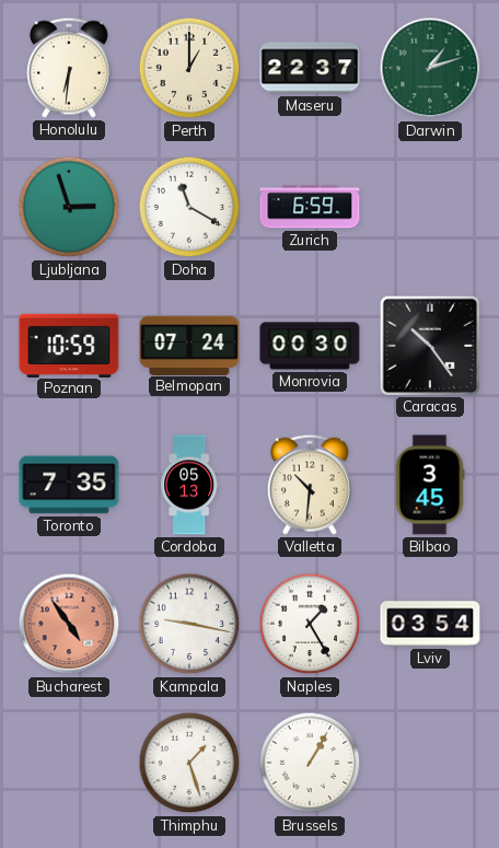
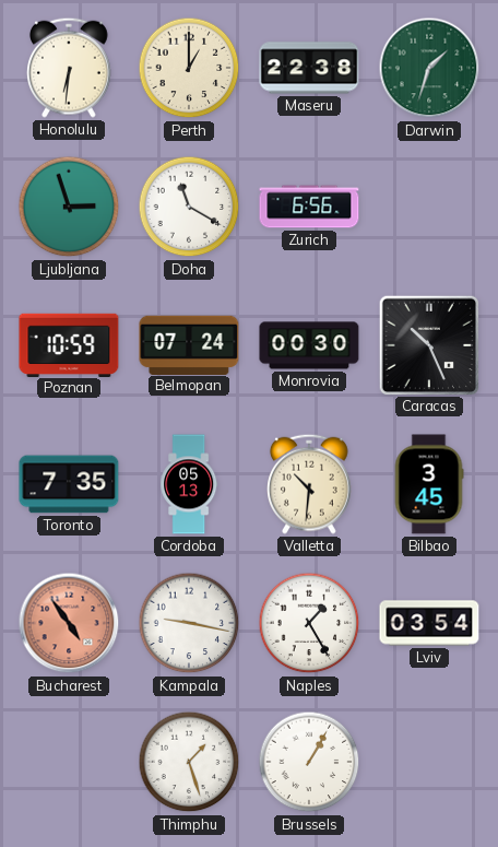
Maseru: 22:37 -> 22:38 (309, 68)
Darwin: 1:12 -> 1:33 (429, 68)
Zurich: 6:59 -> 6:56 (309, 207)
Caracas: 10:24 -> 10:26 (428, 344)
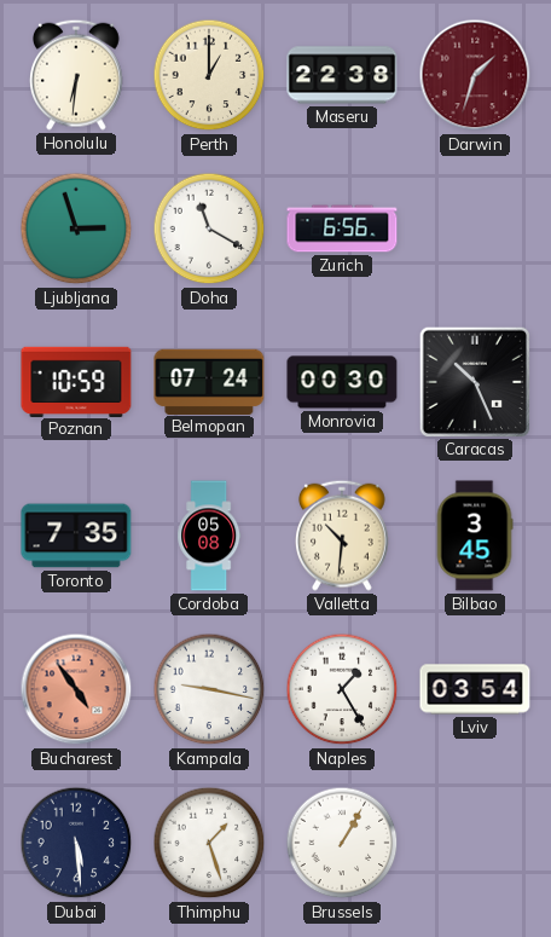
Darwin dial: green -> burgundy (475, 75)
Cordoba: 05:13 -> 05:08 (209, 536)
Dubai: none -> 5:29 (76, 843)
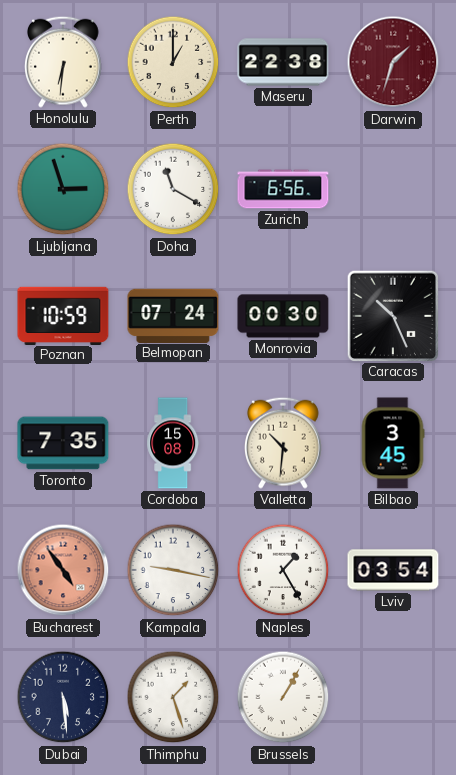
Cordoba: 05:08 -> 15:08 (173, 443)
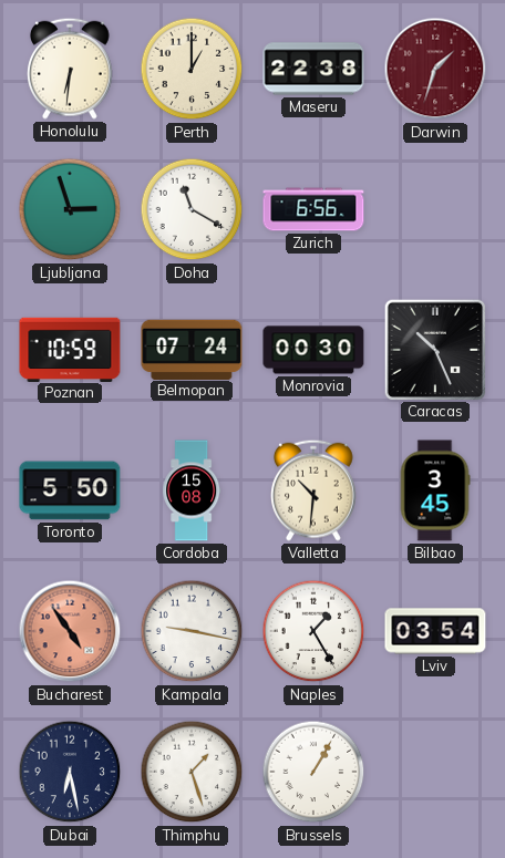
Toronto: 7:35 -> 5:50 (70, 490)
Dubai: 5:29 -> 6:28 (70, 772)
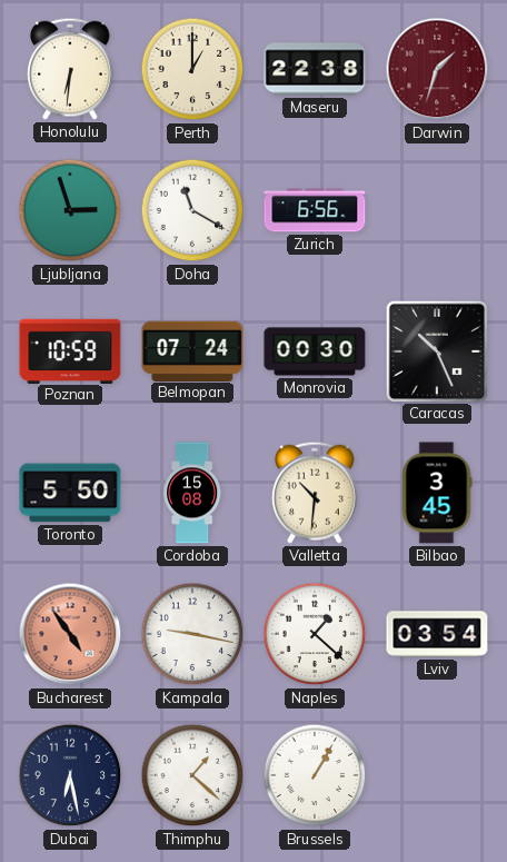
Naples: 1:25 -> 1:22 (315, 634)
Thimphu: 1:27 -> 1:22 (192, 775)
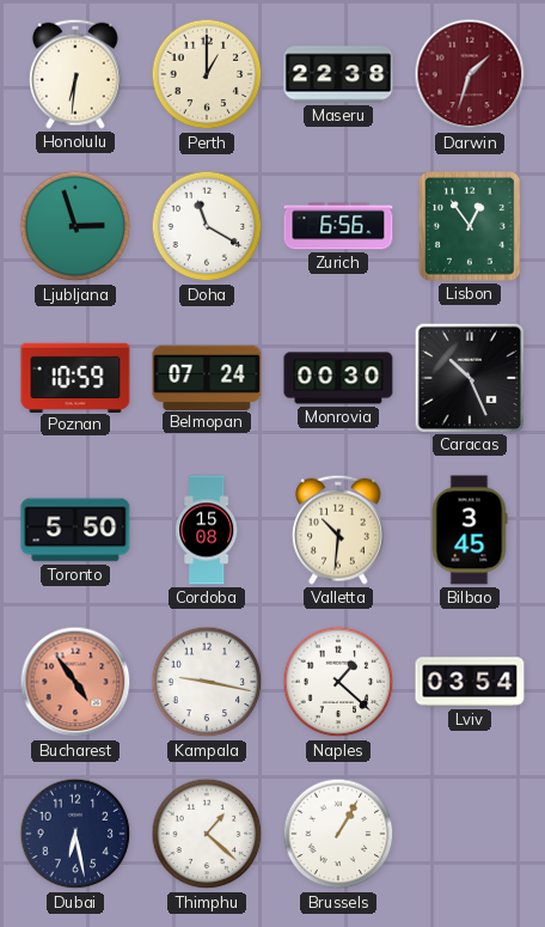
Lisbon: none -> 12:54 (470, 226)
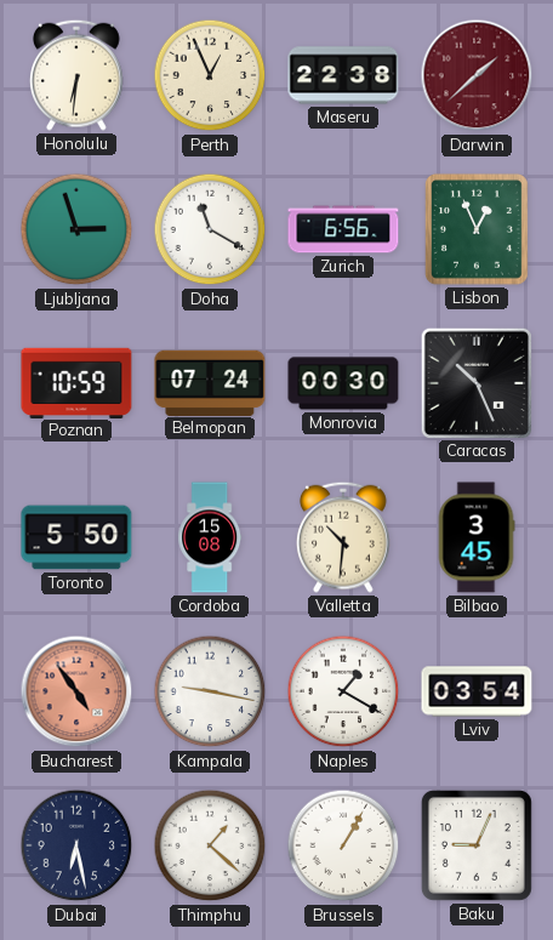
Perth: 1:00 -> 12:56 (210, 75)
Darwin: 1:33 -> 1:38 (477, 75)
Lisbon: 12:54 -> 12:56 (477, 229)
Naples: 1:22 -> 1:20 (343, 691)
Baku: none -> 9:04 (477, 845)
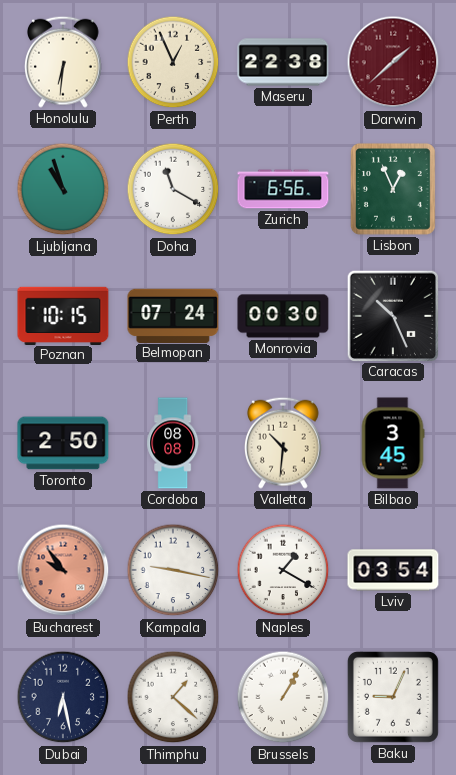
Ljubljana: 2:57 -> 10:57 (63, 189)
Poznan: 10:59 -> 10:15 (63, 315)
Toronto: 5:50 -> 2:50 (63, 443)
Cordoba: 15:08 -> 08:08 (173, 443)
Bucharest: 4:54 -> 9:54 (63, 570)
